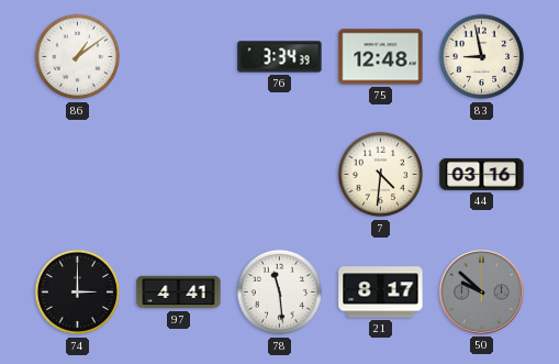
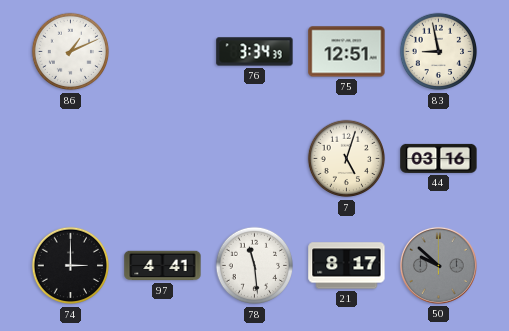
86: 1:09 -> 1:11 (71, 52)
75: 12:48 -> 12:51 (347, 52)
7: 4:31 -> 5:03 (347, 159)
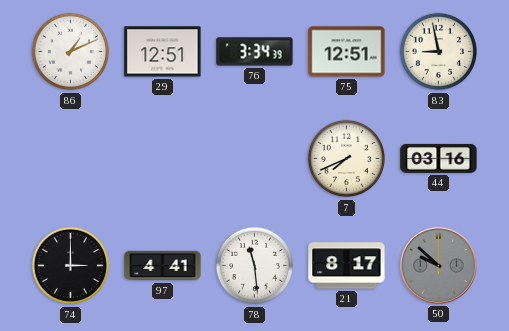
29: none -> 12:51 (163, 52)
7: 5:03 -> 7:41 (347, 159)
